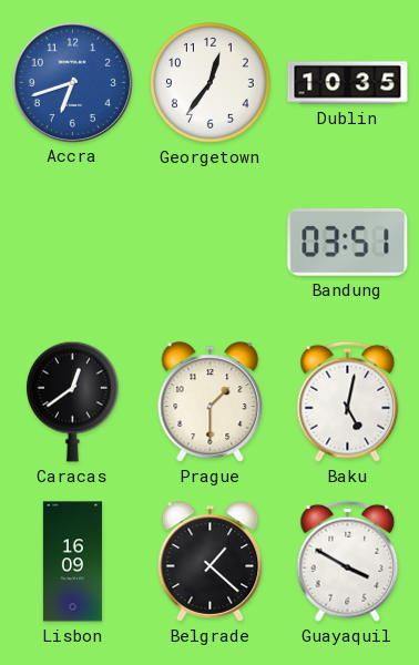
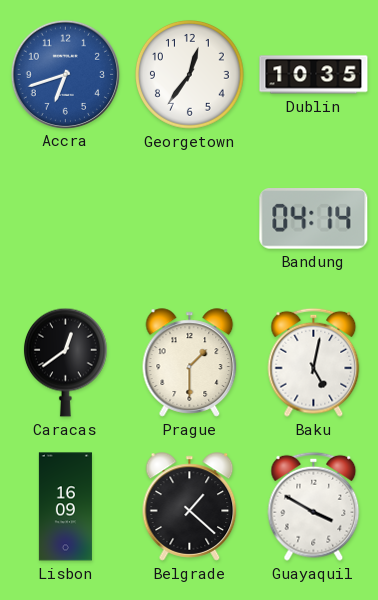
Bandung: 03:51 -> 04:14 (314, 219)
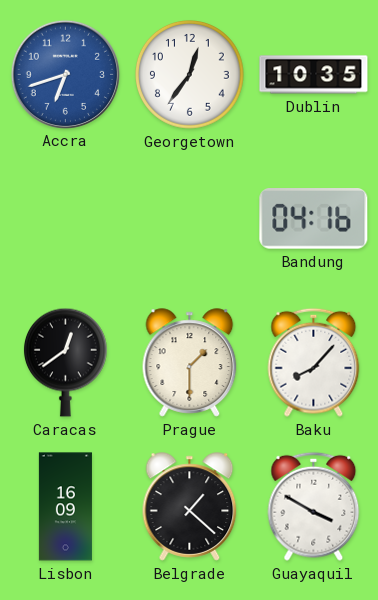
Bandung: 04:14 -> 04:16 (314, 219)
Baku: 5:02 -> 8:07 (314, 362)
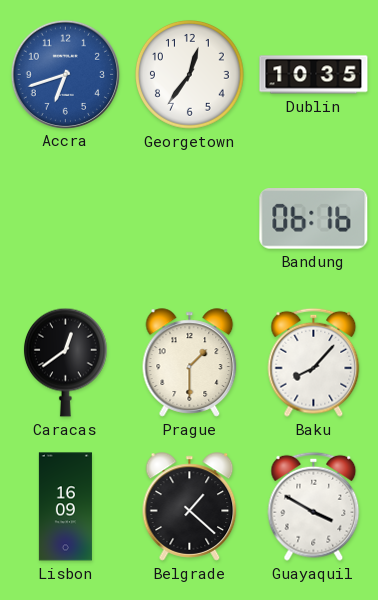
Bandung: 04:16 -> 06:16 (314, 219)
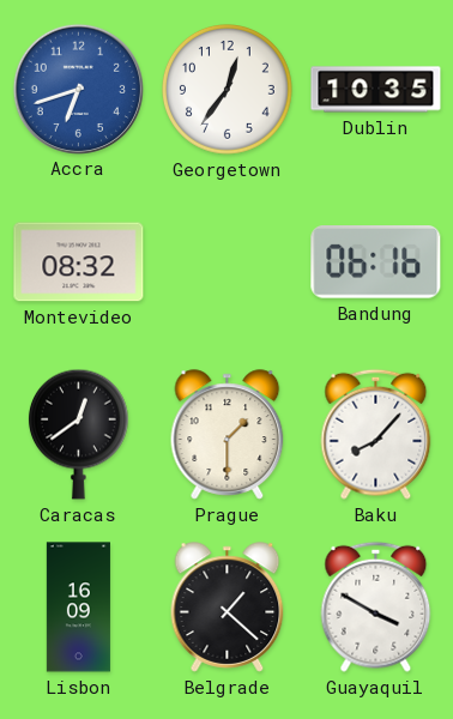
Montevideo: none -> 08:32 (79, 262)
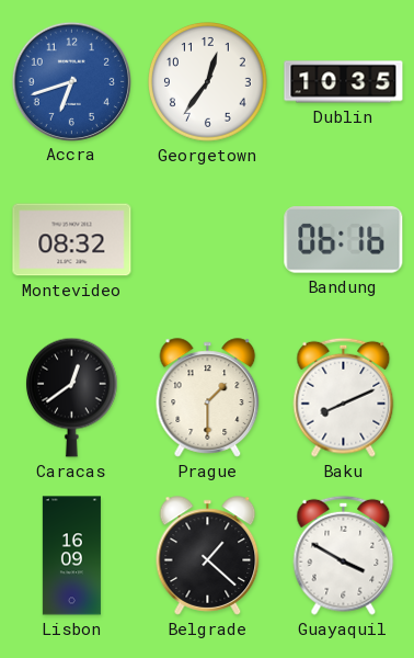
Baku: 8:07 -> 8:11 (344, 397)
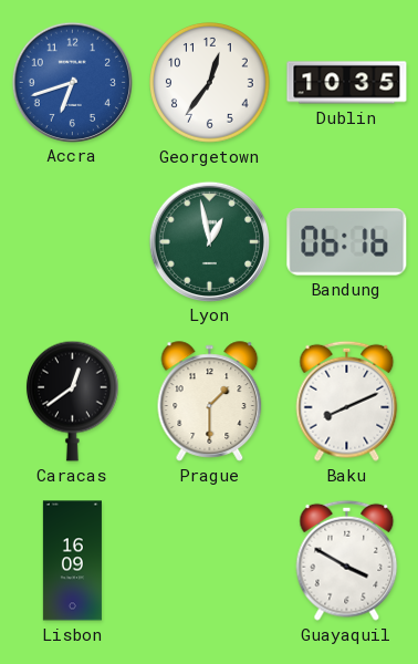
Montevideo: 08:32 -> none (72, 240)
Lyon: none -> 12:58 (209, 241)
Belgrade: 1:22 -> none (208, 556)
